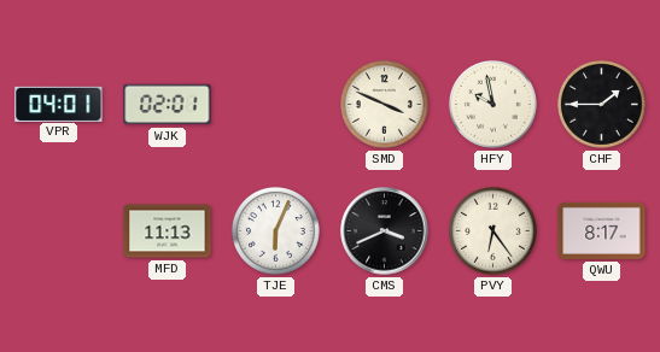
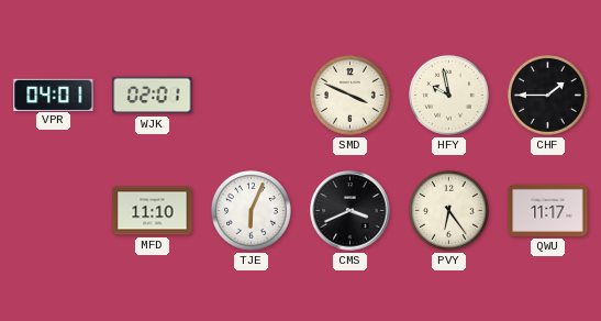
MFD: 11:13 -> 11:10 (153, 211)
QWU: 8:17 -> 11:17 (548, 210)
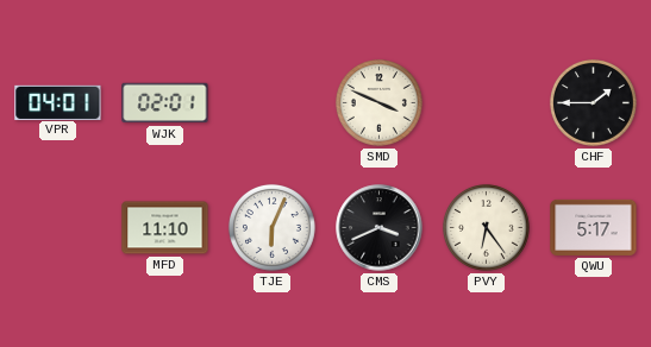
HFY: 9:58 -> none (448, 95)
QWU: 11:17 -> 5:17 (594, 227)
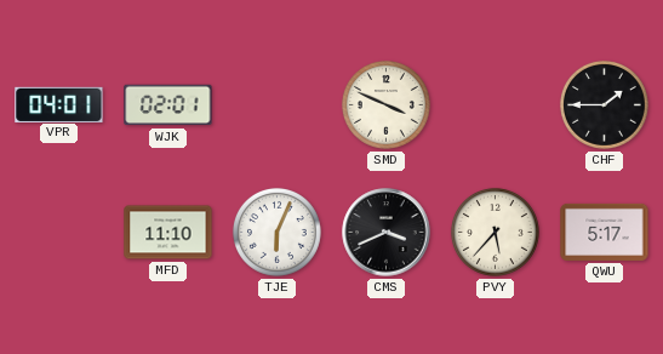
PVY: 6:24 -> 5:37 (495, 232)
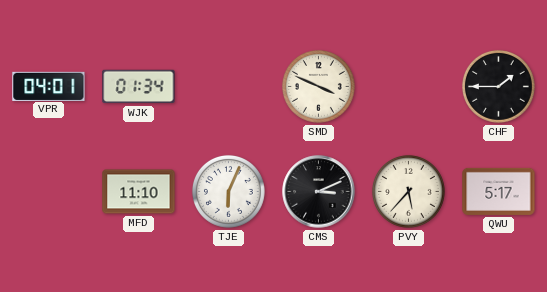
WJK: 02:01 -> 01:34 (139, 87)
CMS: 3:41 -> 3:11 (319, 192)
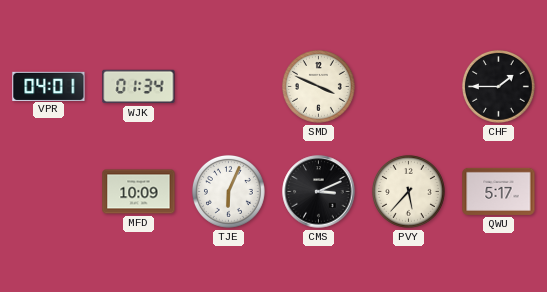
MFD: 11:10 -> 10:09 (139, 192)
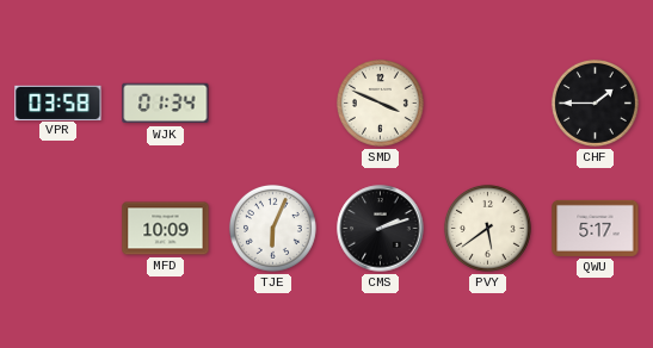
VPR: 04:01 -> 03:58 (58, 102)
CMS: 3:11 -> 2:12 (381, 229)
PVY: 5:37 -> 5:39 (487, 228)
